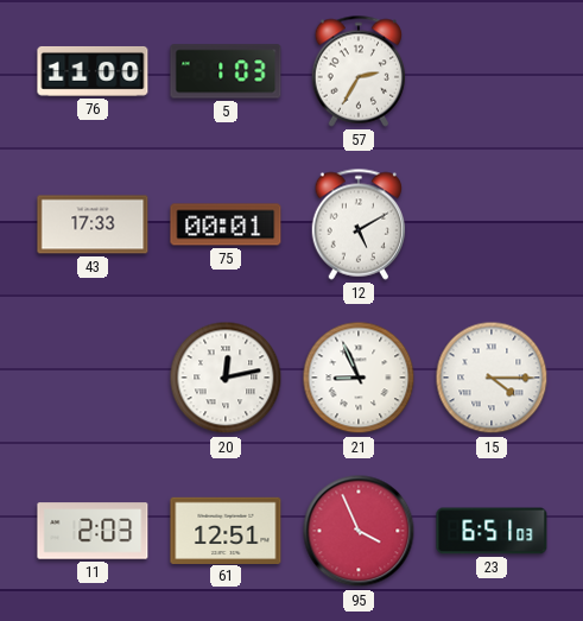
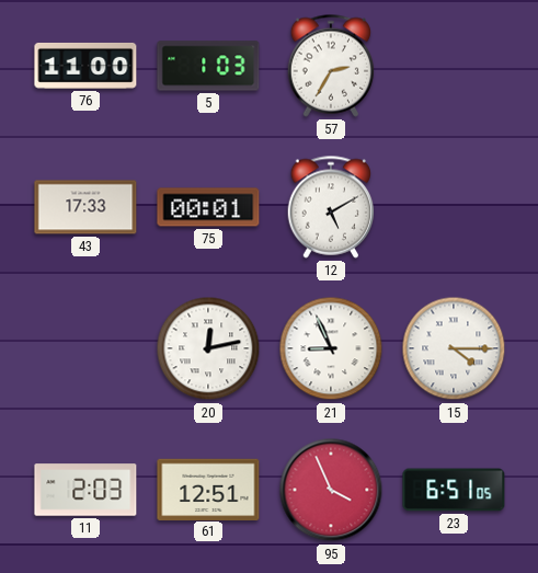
23: 6:51:03 -> 6:51:05 (454, 490)
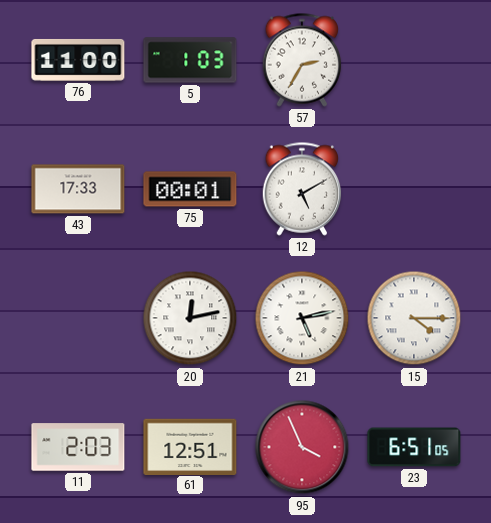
21: 8:56 -> 5:13 (302, 318)
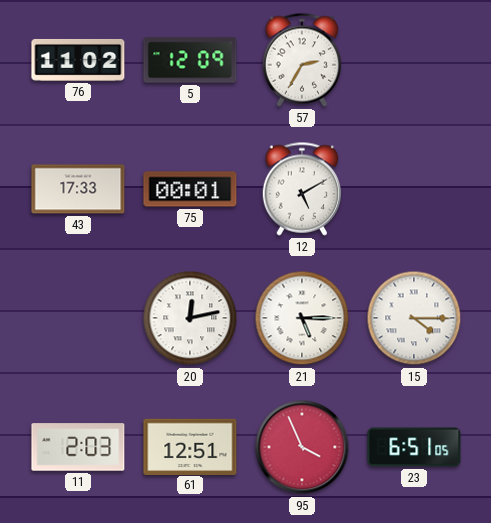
76: 11:00 -> 11:02 (78, 60)
5: 1:03 -> 12:09 (190, 60)
21: 5:13 -> 5:15 (302, 318)
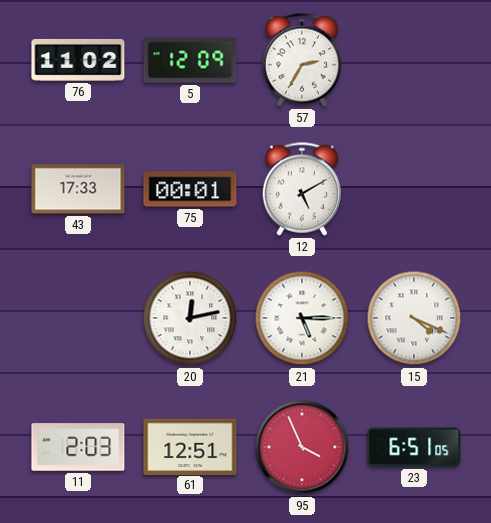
15: 4:15 -> 4:19 (414, 318)
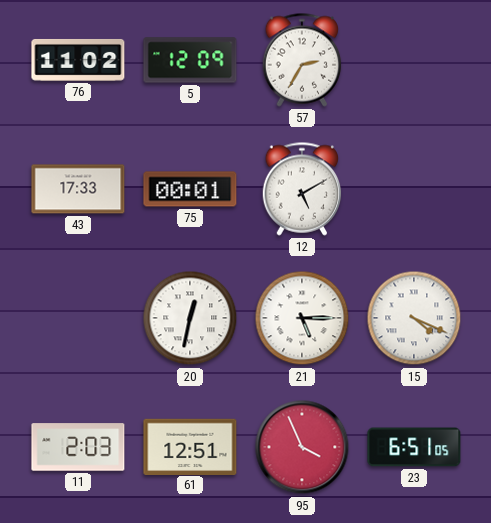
20: 12:13 -> 12:32 (190, 318)
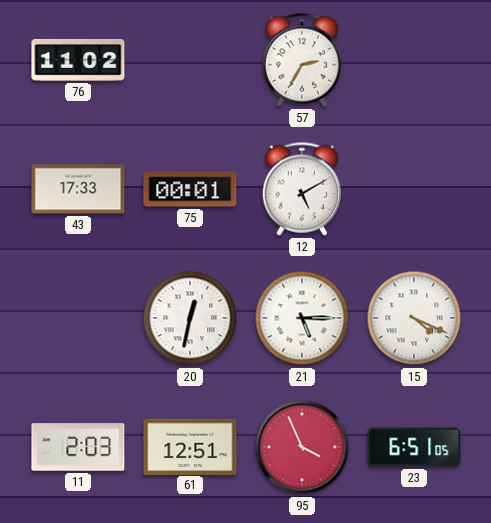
5: 12:09 -> none (190, 60)
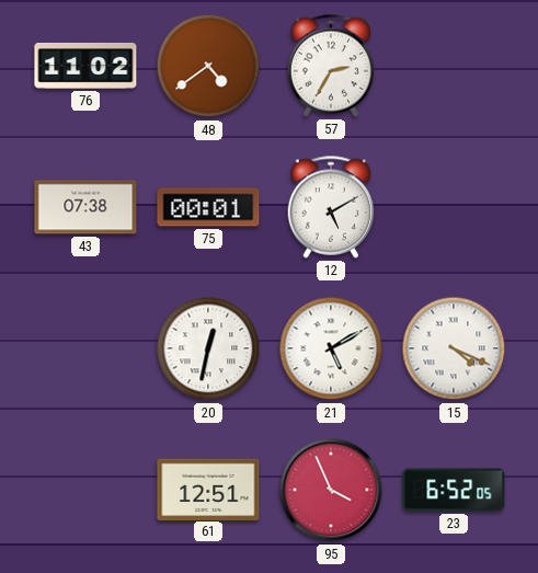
48: none -> 4:39 (208, 66)
43: 17:33 -> 07:38 (85, 207)
21: 5:15 -> 5:10 (331, 348)
11: 2:03 -> none (78, 447)
23: 6:51 -> 6:52 (454, 490)
